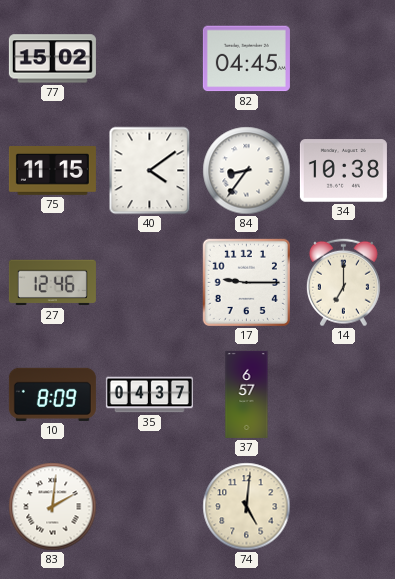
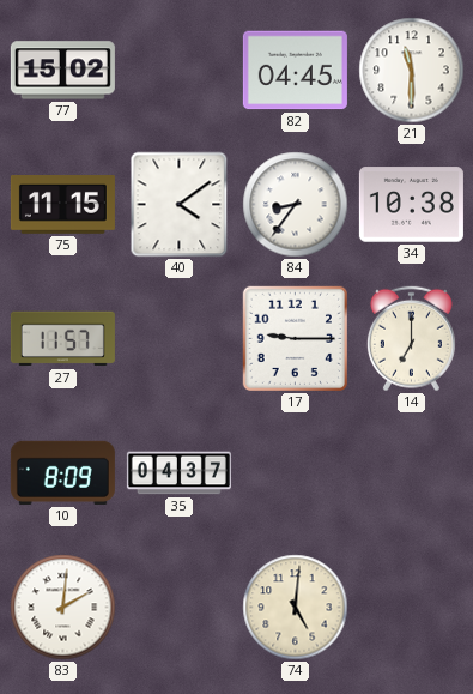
21: none -> 11:30 (412, 71)
27: 12:46 -> 11:57 (62, 339)
37: 6:57 -> none (247, 394)
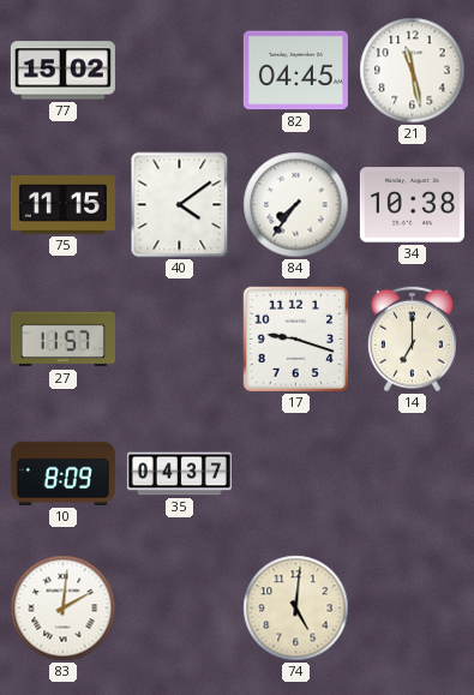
21: 11:30 -> 11:28 (413, 71)
84: 8:36 -> 7:36 (296, 205)
17: 9:15 -> 9:18 (295, 338)
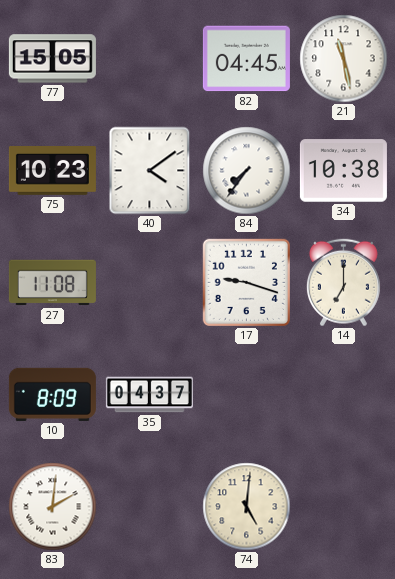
77: 15:02 -> 15:05 (52, 59)
75: 11:15 -> 10:23 (52, 171)
27: 11:57 -> 11:08 (52, 283)
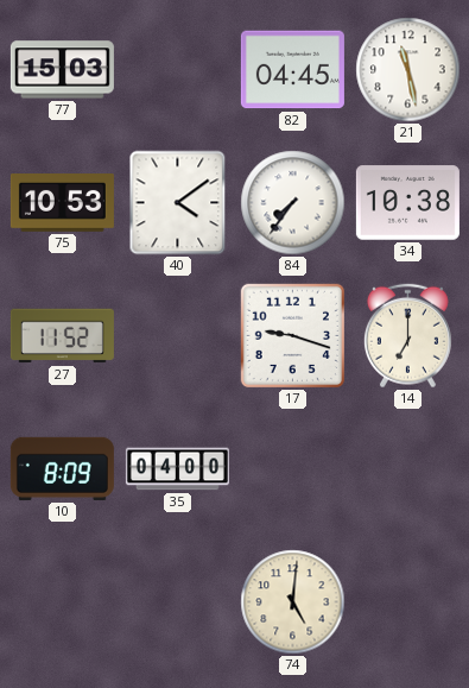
77: 15:05 -> 15:03 (62, 70)
75: 10:23 -> 10:53 (62, 203)
27: 11:08 -> 11:52 (62, 336)
35: 04:37 -> 04:00 (177, 469)
83: 2:01 -> none (53, 507)
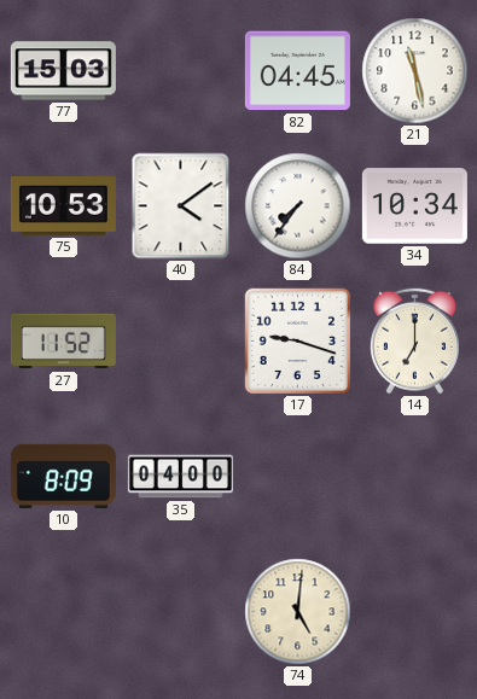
34: 10:38 -> 10:34 (414, 206)
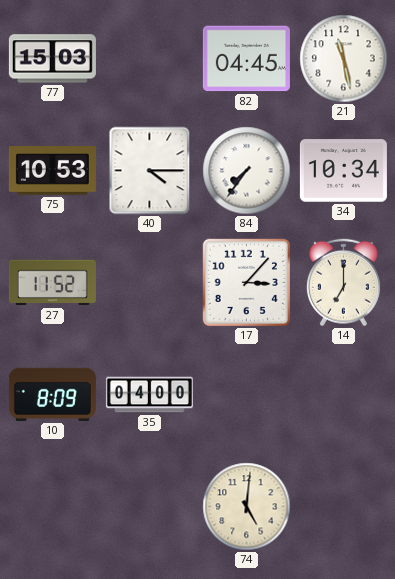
40: 4:09 -> 4:15 (150, 171)
17: 9:18 -> 3:07 (246, 282)
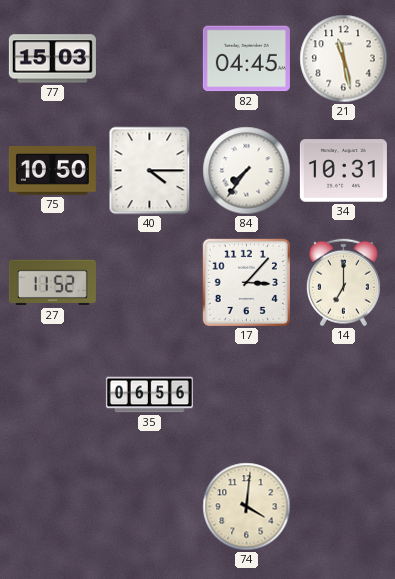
75: 10:53 -> 10:50 (52, 171)
34: 10:34 -> 10:31 (343, 171)
10: 8:09 -> none (52, 394)
35: 04:00 -> 06:56 (149, 395)
74: 5:01 -> 4:01 (247, 507)
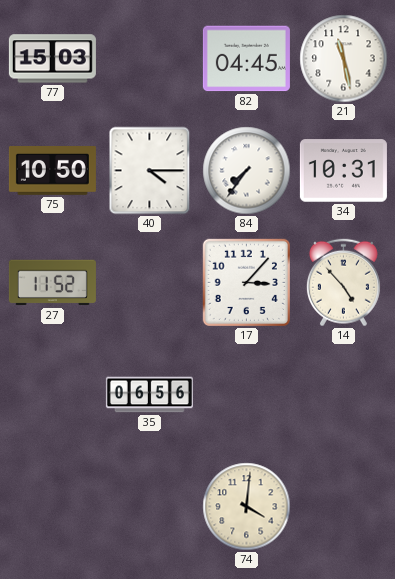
14: 7:00 -> 4:53 (343, 283)
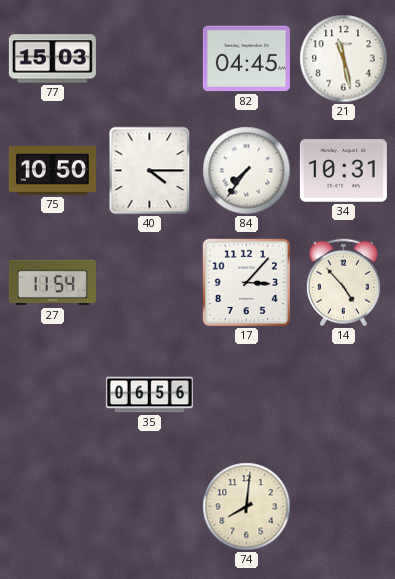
27: 11:52 -> 11:54 (52, 283)
74: 4:01 -> 8:01 (247, 507)
